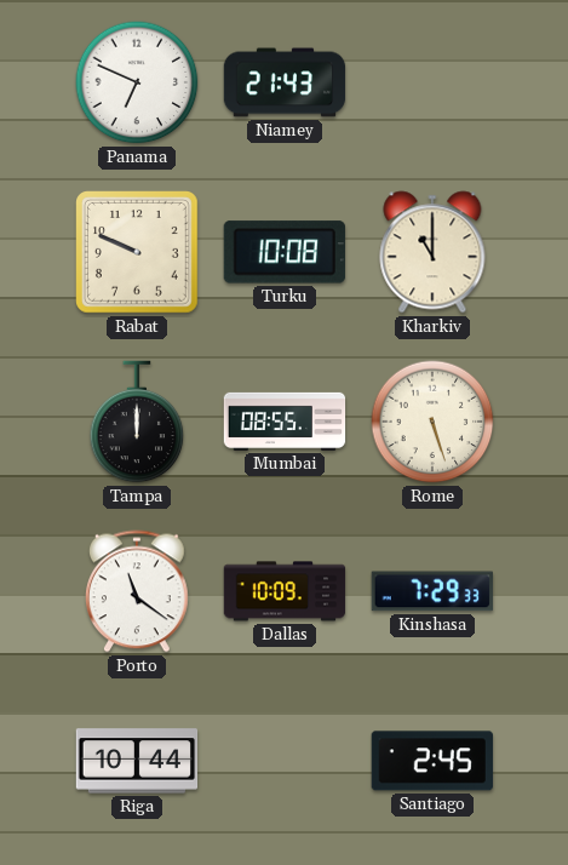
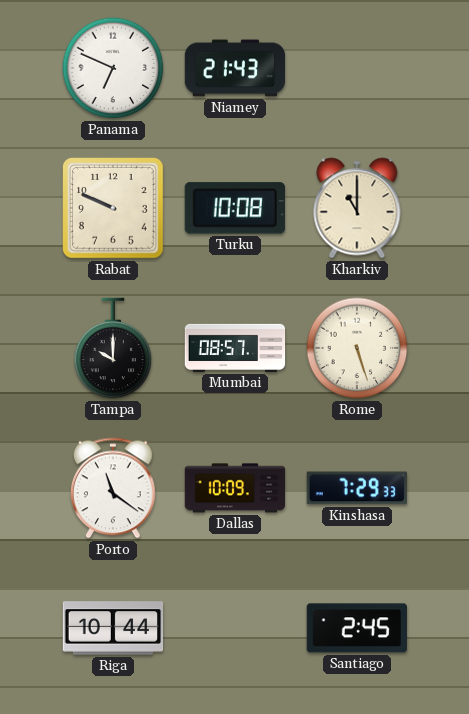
Tampa: 12:00 -> 10:00 (113, 348)
Mumbai: 08:55 -> 08:57 (235, 348)
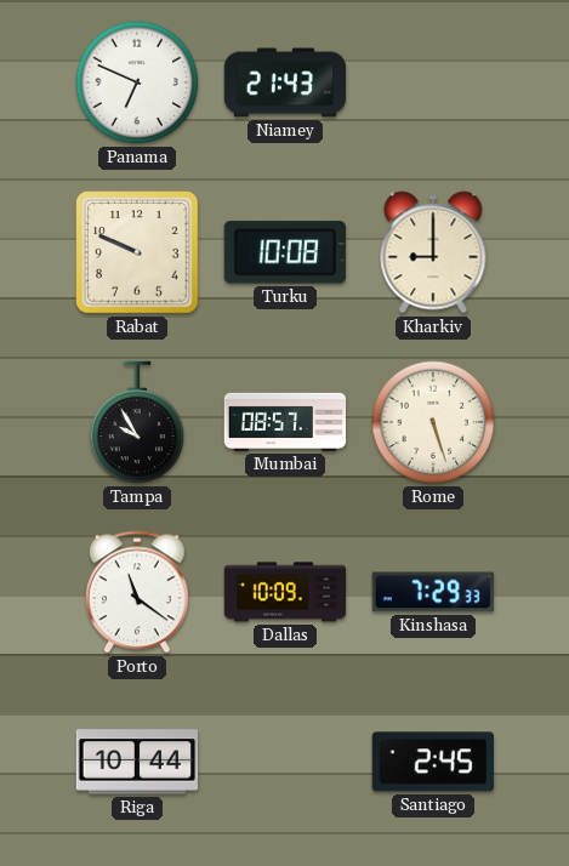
Kharkiv: 11:00 -> 9:00 (433, 252)
Tampa: 10:00 -> 9:55 (137, 422)
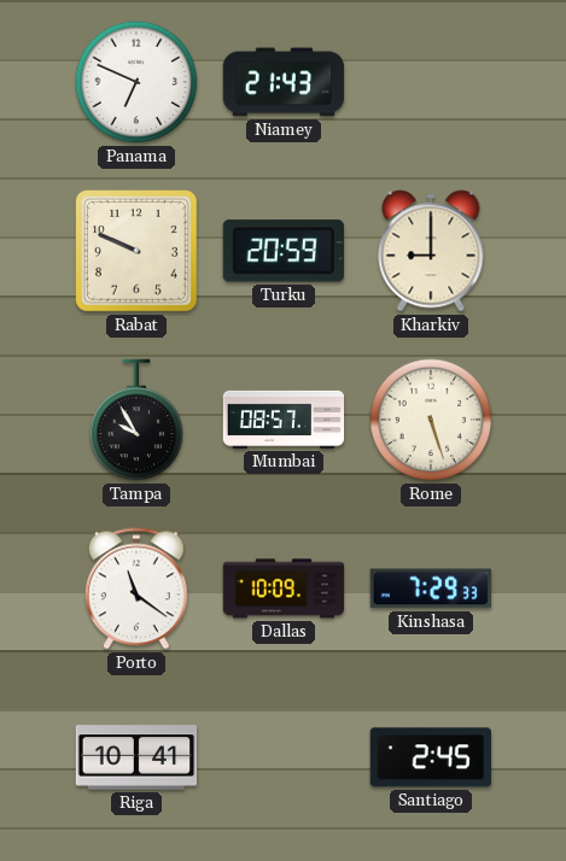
Turku: 10:08 -> 20:59 (284, 251)
Riga: 10:44 -> 10:41 (136, 757)
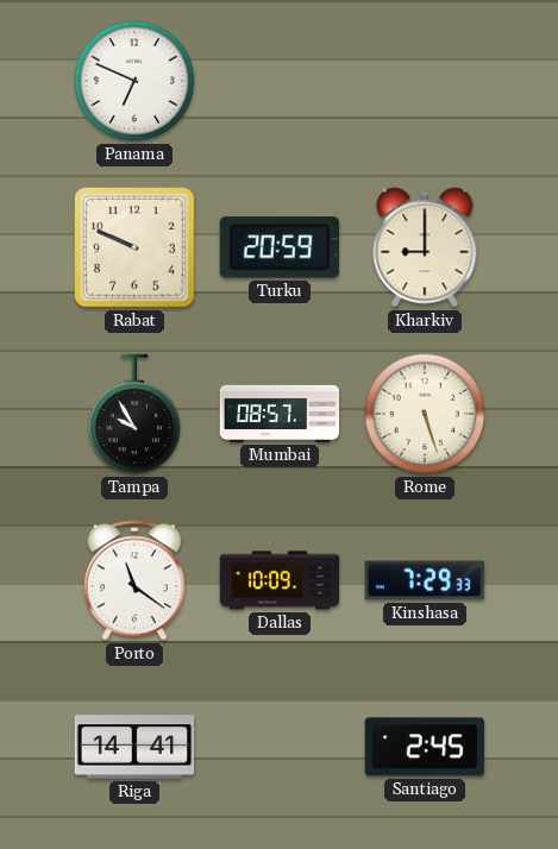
Niamey: 21:43 -> none (284, 82)
Riga: 10:41 -> 14:41 (134, 747)
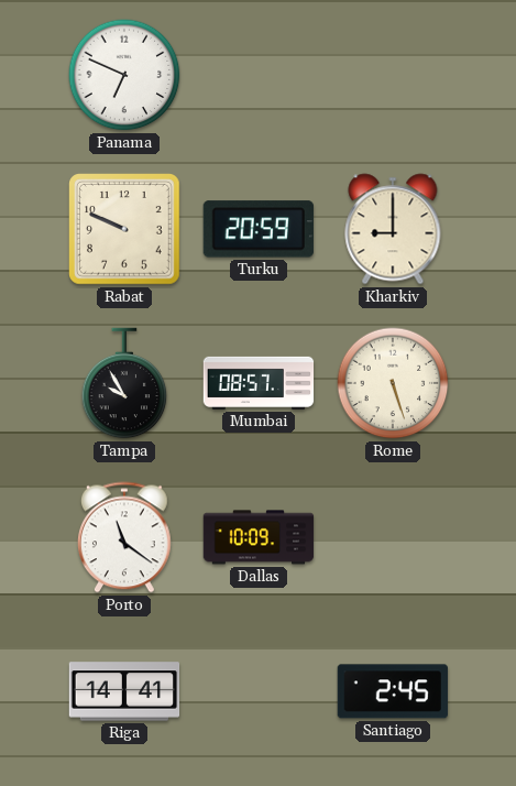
Kinshasa: 7:29 -> none (425, 580)
